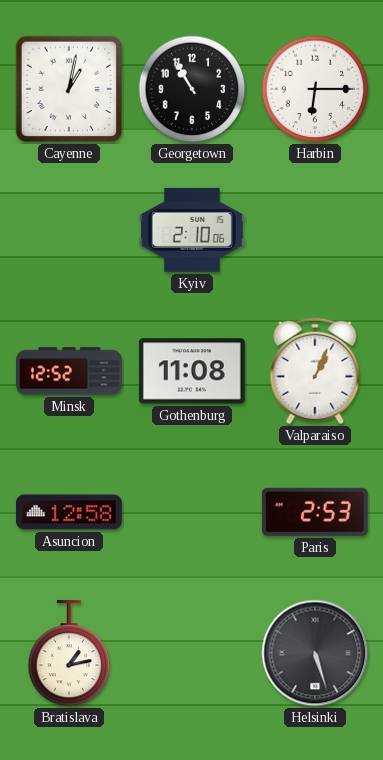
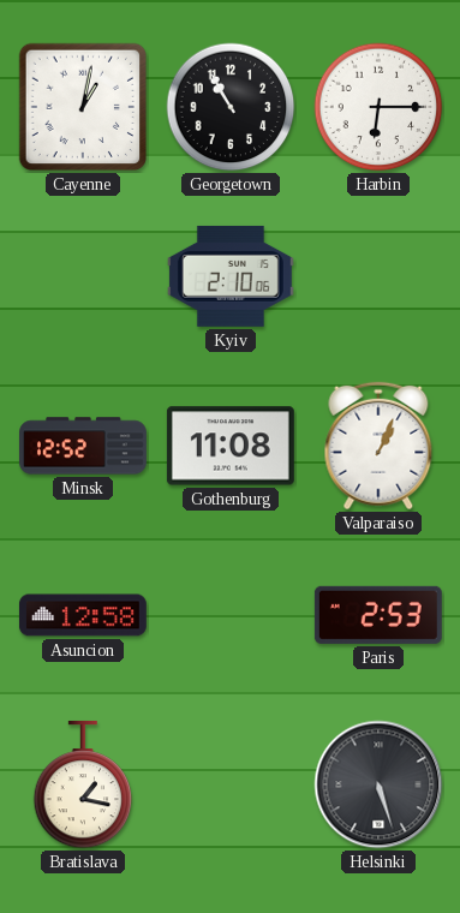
Bratislava: 1:13 -> 1:17 (83, 784)
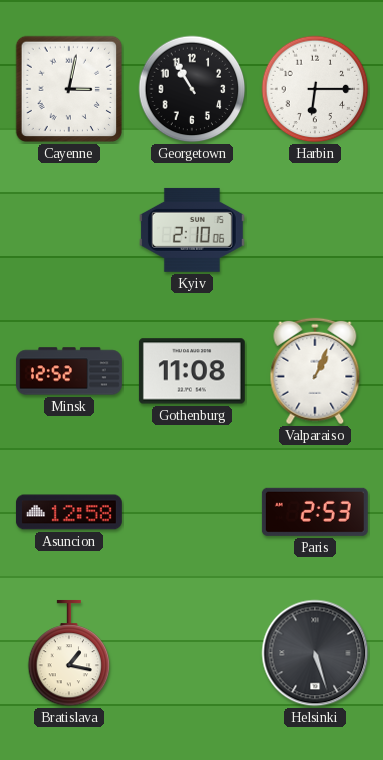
Cayenne: 1:02 -> 3:02 (68, 89)
